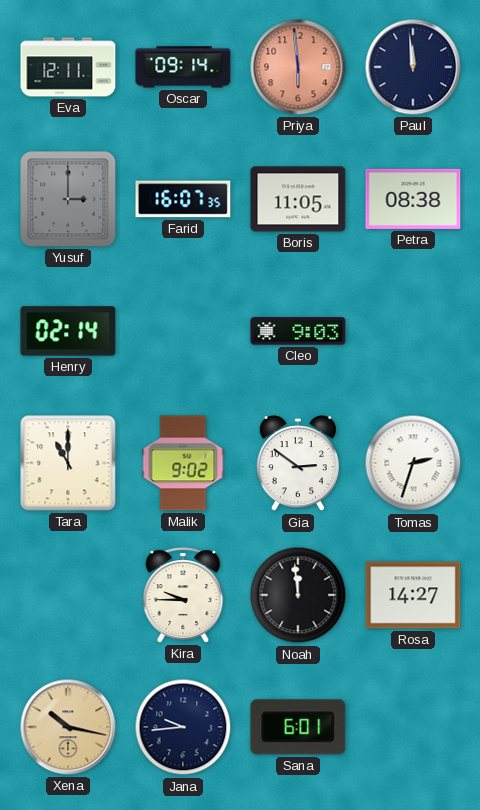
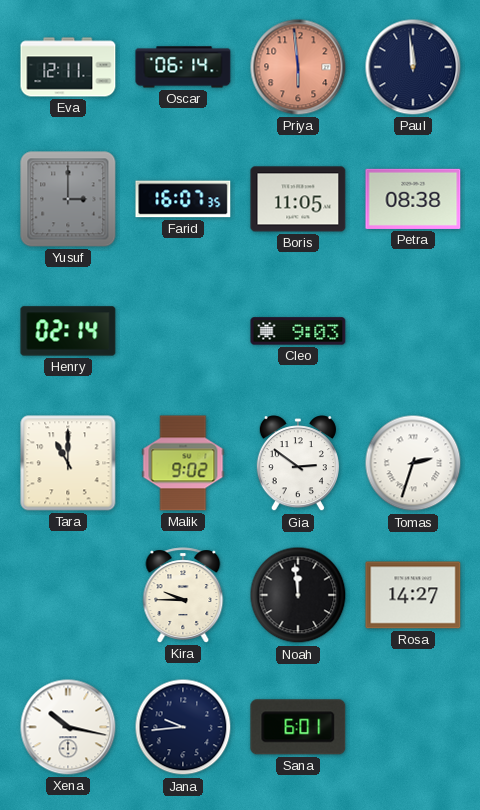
Oscar: 09:14 -> 06:14 (183, 67)
Xena dial: champagne -> white (68, 727)
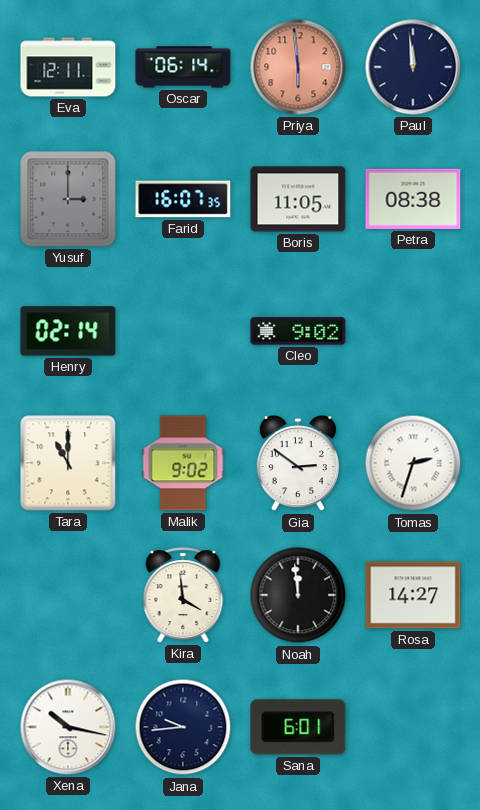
Cleo: 9:03 -> 9:02 (298, 331)
Kira: 9:45 -> 3:59 (183, 595)
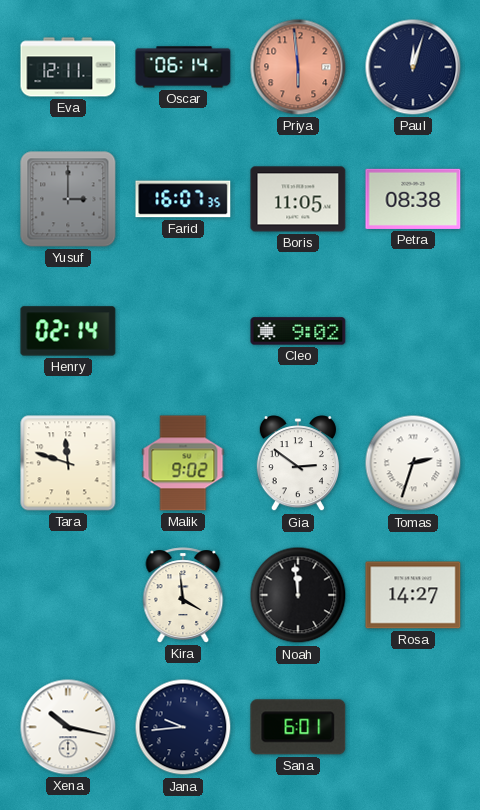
Paul: 11:59 -> 12:03 (413, 67)
Tara: 11:00 -> 11:48 (68, 463)
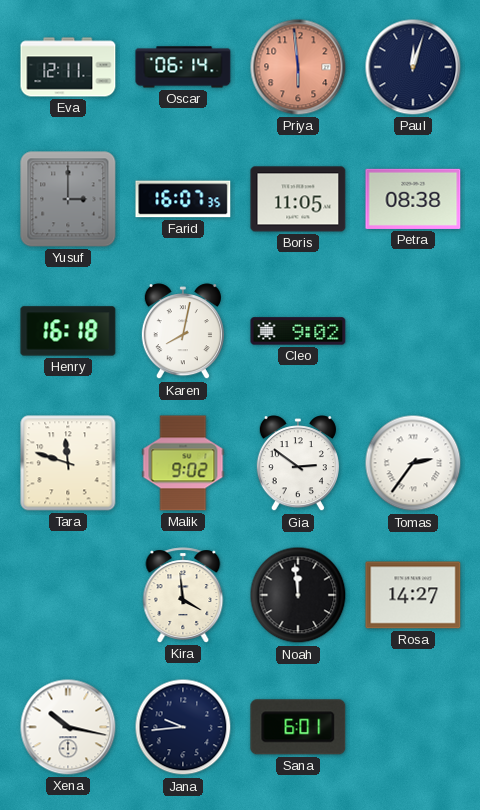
Henry: 02:14 -> 16:18 (68, 331)
Karen: none -> 8:02 (183, 332)
Tomas: 2:33 -> 2:36 (413, 463)
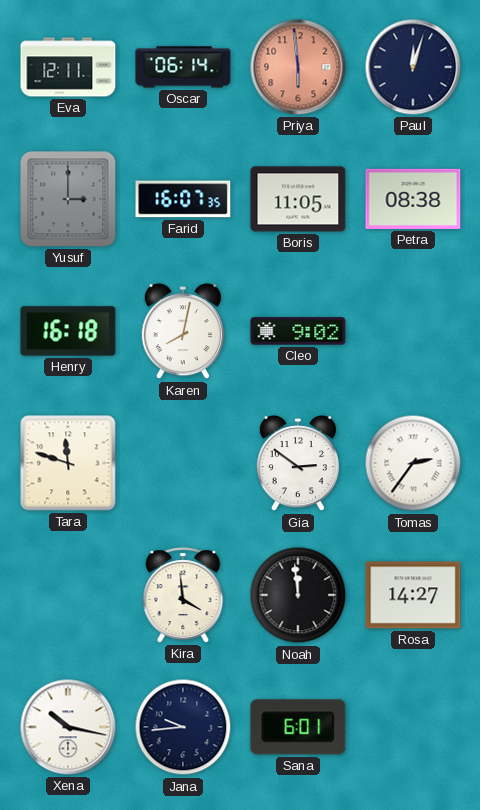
Malik: 9:02 -> none (183, 463)
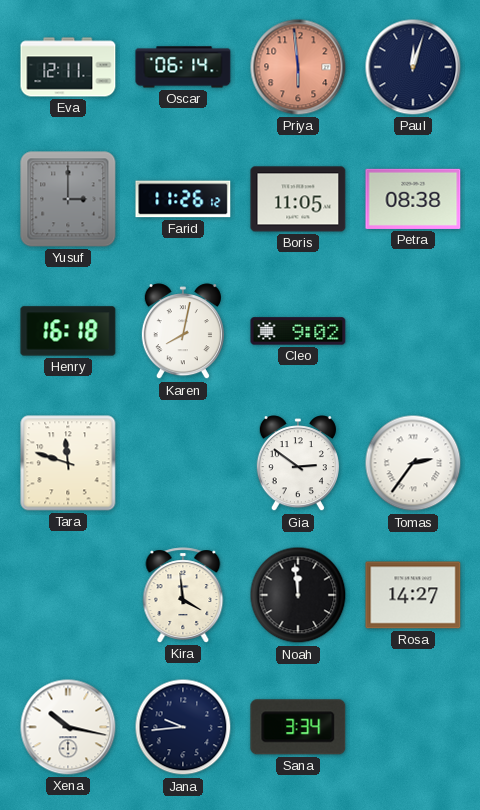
Farid: 16:07 -> 11:26 (183, 199)
Sana: 6:01 -> 3:34 (298, 727)
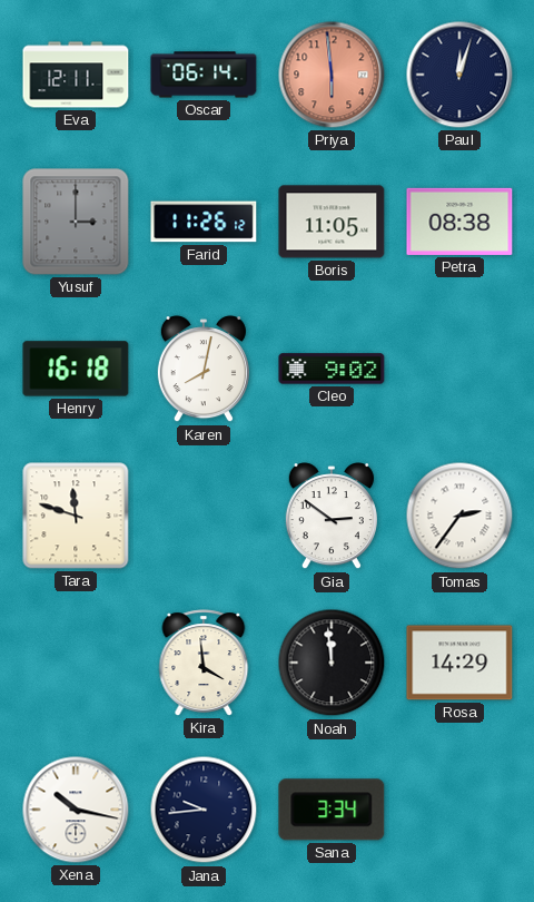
Rosa: 14:27 -> 14:29 (459, 663)
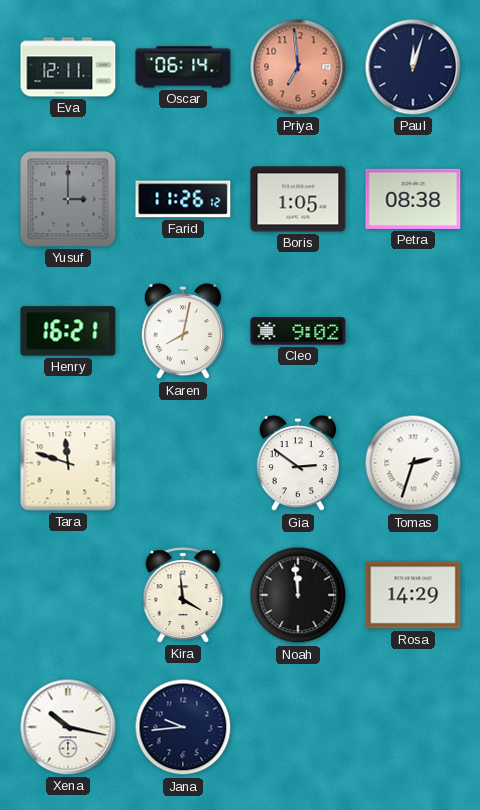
Priya: 5:59 -> 6:59 (298, 67)
Boris: 11:05 -> 1:05 (298, 199)
Henry: 16:18 -> 16:21 (68, 331)
Tomas: 2:36 -> 2:33 (413, 463)
Sana: 3:34 -> none (332, 810)
